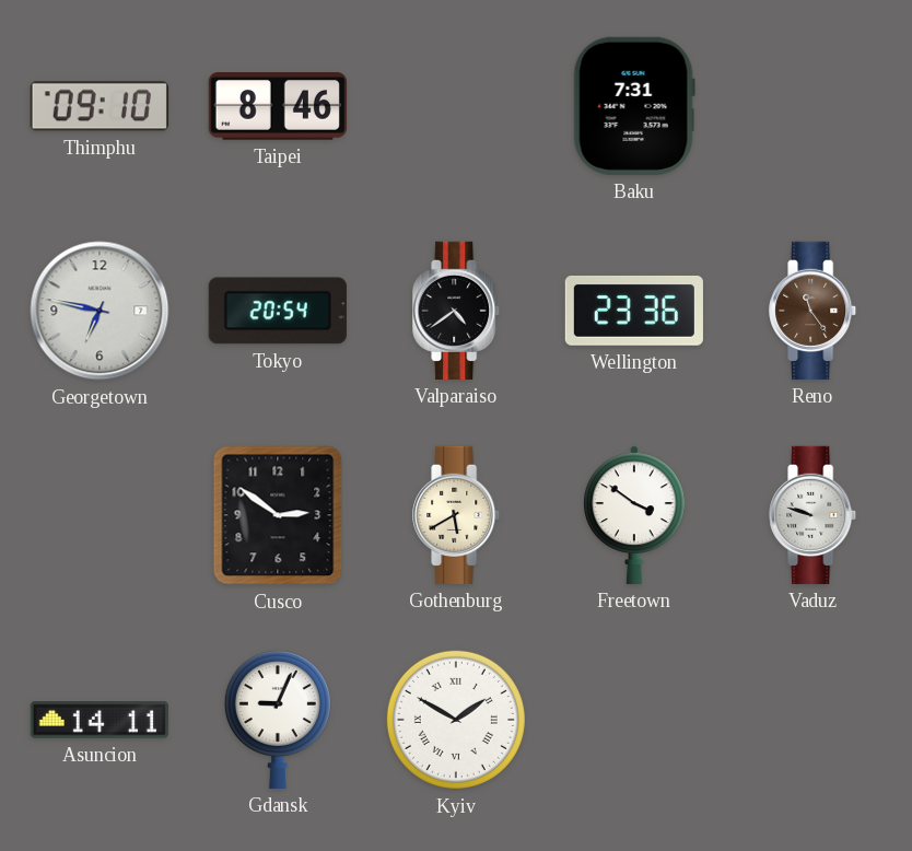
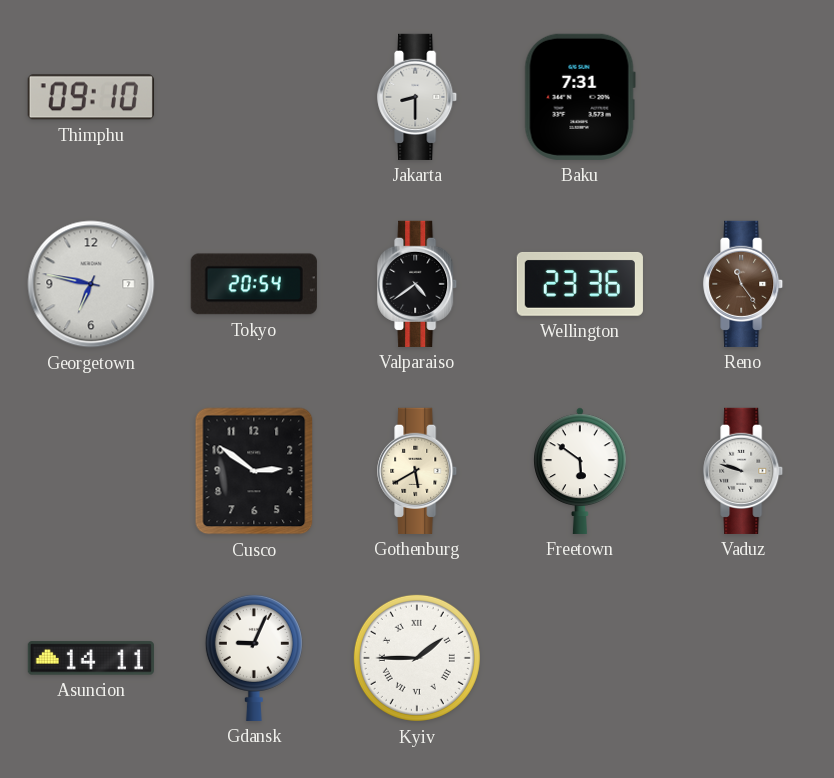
Taipei: 8:46 -> none (278, 107)
Jakarta: none -> 8:30 (418, 97)
Freetown: 3:51 -> 5:51 (581, 471)
Kyiv: 1:50 -> 1:45 (417, 658)
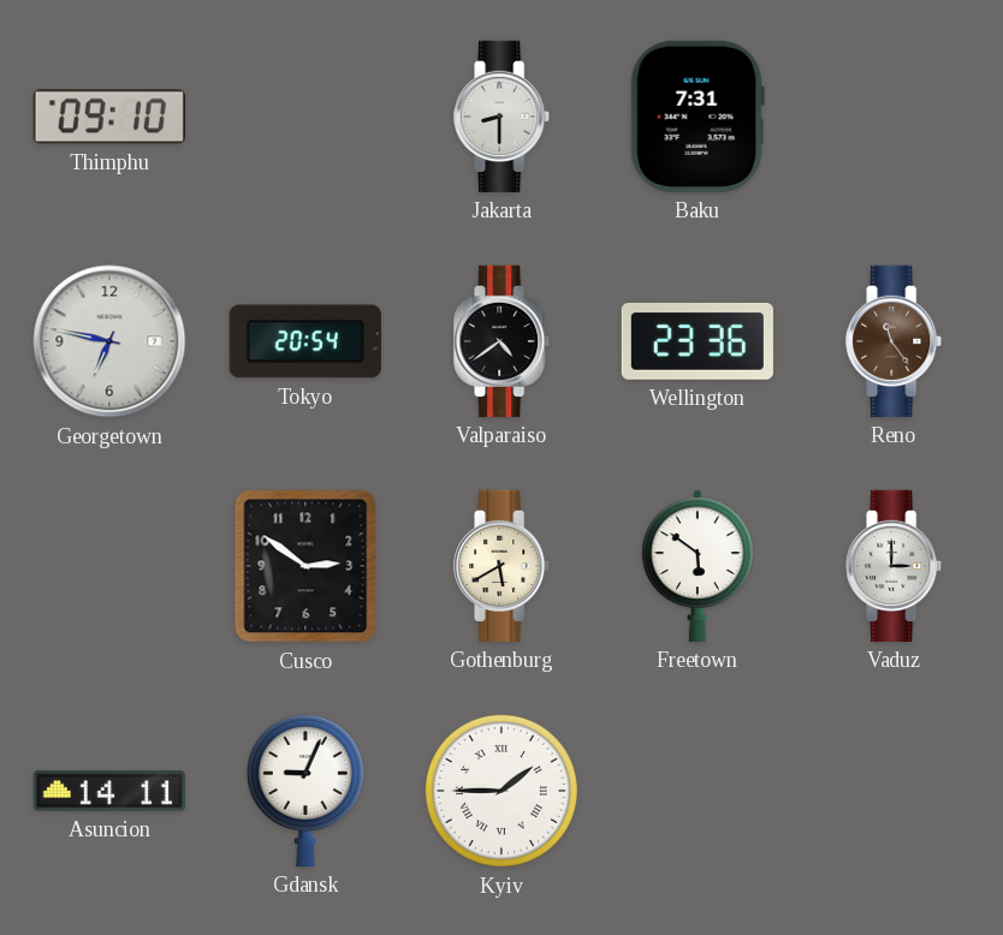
Vaduz: 9:48 -> 3:00 (895, 566)
